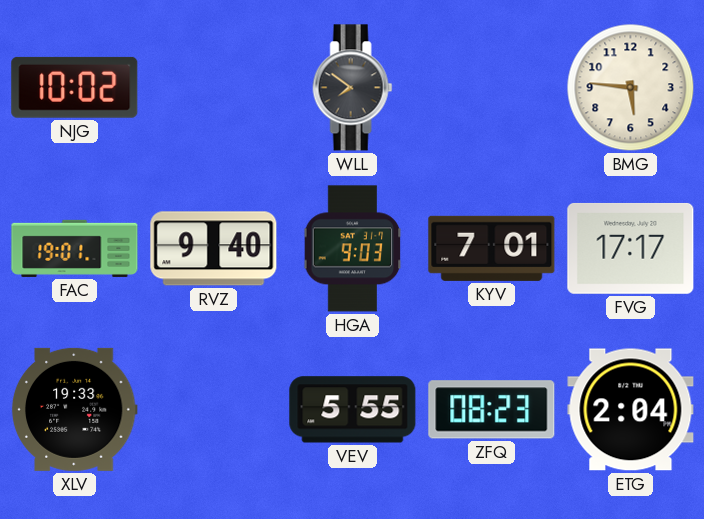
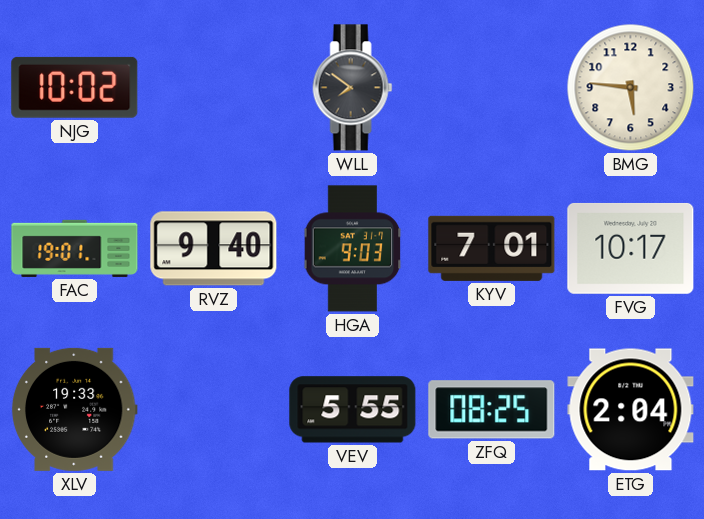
FVG: 17:17 -> 10:17 (631, 248)
ZFQ: 08:23 -> 08:25 (492, 410)
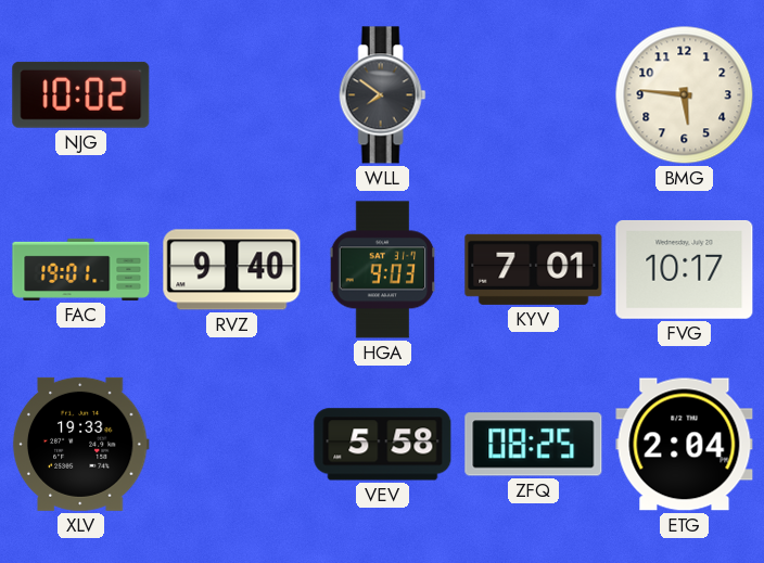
VEV: 5:55 -> 5:58 (383, 445)
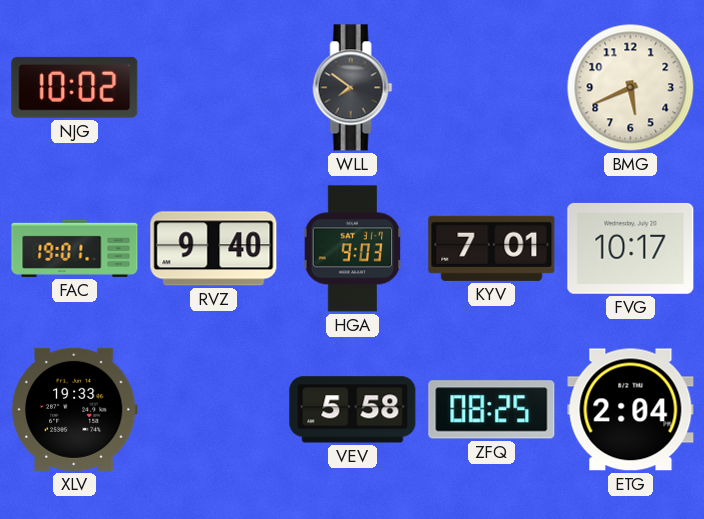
BMG: 5:46 -> 5:41 (631, 88)
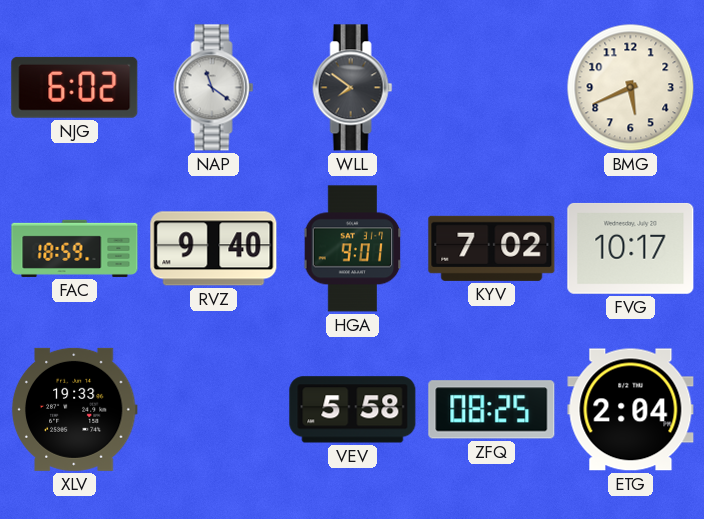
NJG: 10:02 -> 6:02 (75, 87)
NAP: none -> 11:21 (214, 88)
FAC: 19:01 -> 18:59 (75, 248)
HGA: 9:03 -> 9:01 (353, 249)
KYV: 7:01 -> 7:02 (492, 248)
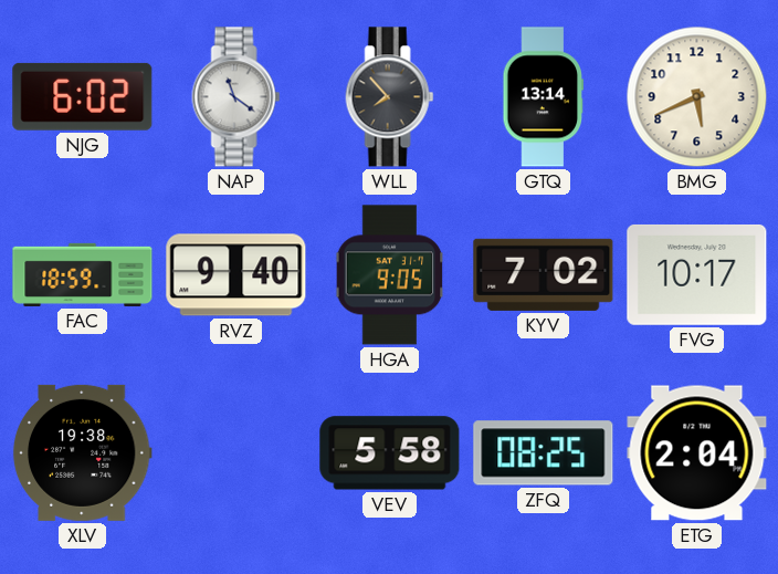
WLL: 7:51 -> 7:53 (390, 97)
GTQ: none -> 13:14 (544, 97)
HGA: 9:01 -> 9:05 (390, 275)
XLV: 19:33 -> 19:38 (82, 452)
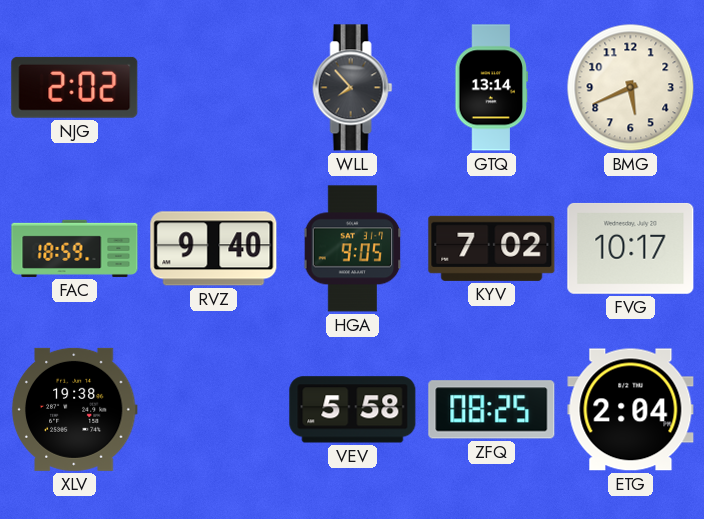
NJG: 6:02 -> 2:02 (75, 87)
NAP: 11:21 -> none (236, 97)
